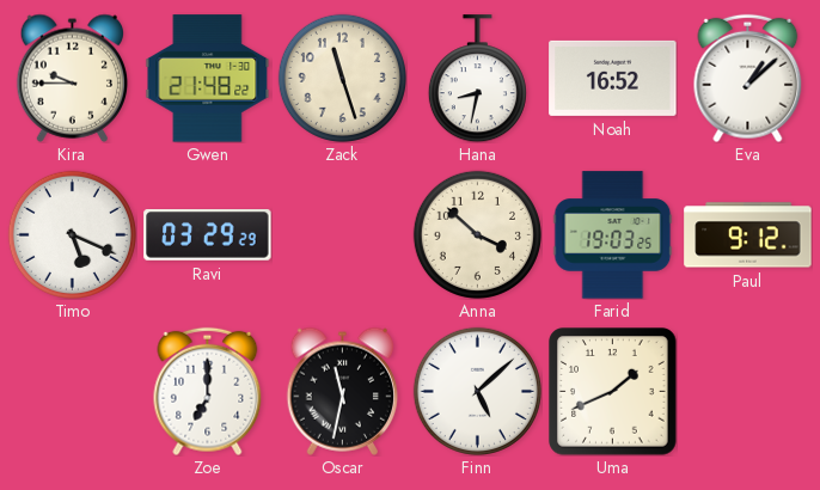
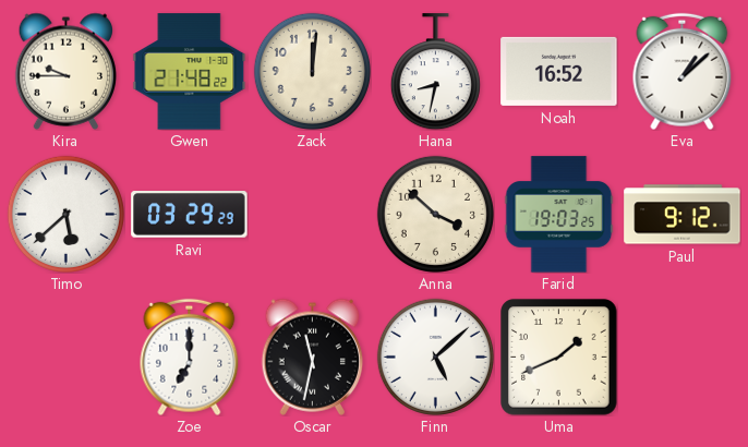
Zack: 11:27 -> 12:01 (312, 71)
Timo: 5:19 -> 5:38 (65, 214)
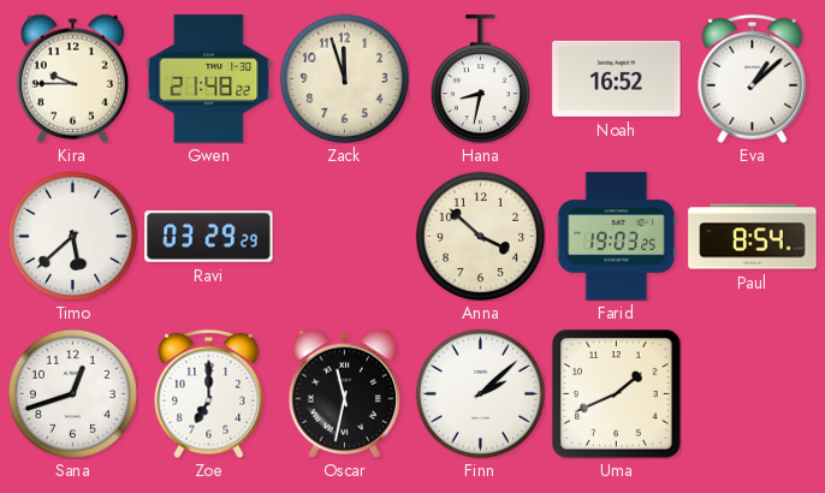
Zack: 12:01 -> 11:57 (344, 78)
Paul: 9:12 -> 8:54 (753, 237)
Sana: none -> 12:42 (72, 393)
Finn: 5:08 -> 2:08 (480, 393)
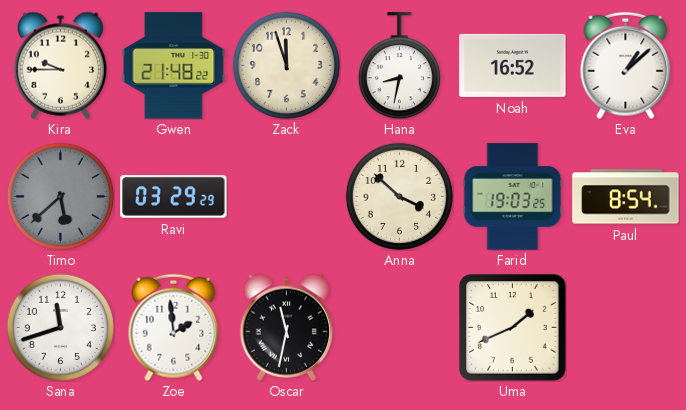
Timo dial: white -> grey (60, 196)
Sana: 12:42 -> 11:42 (60, 327)
Zoe: 7:00 -> 1:59 (174, 327)
Finn: 2:08 -> none (480, 393)
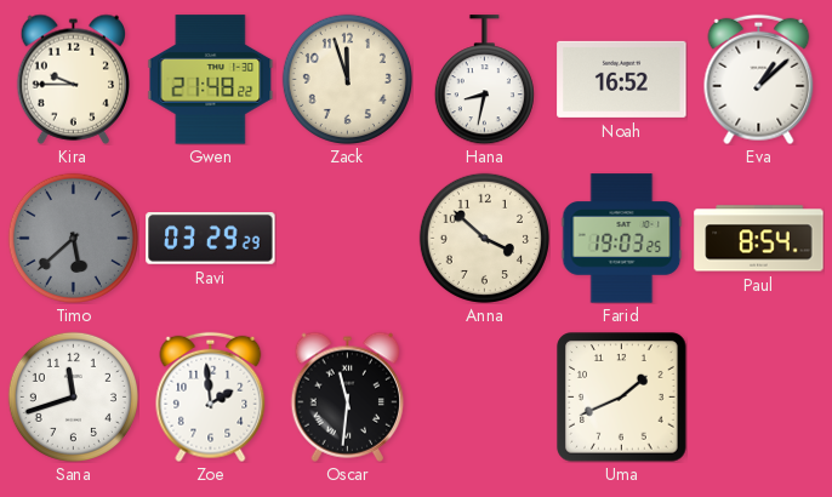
Oscar: 11:32 -> 11:31 (348, 396)
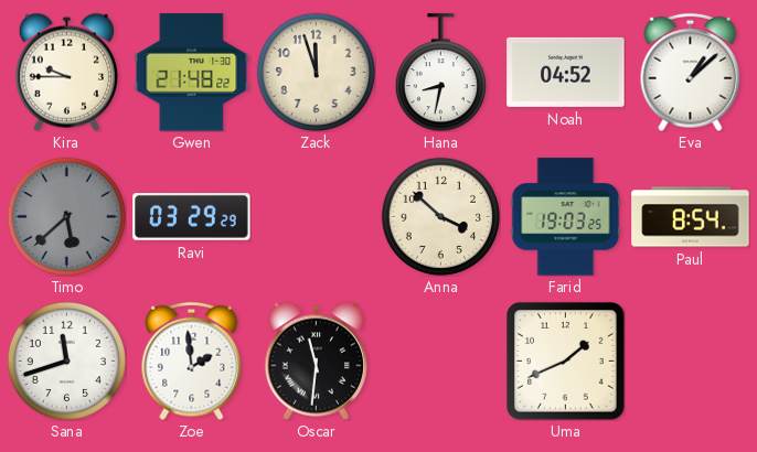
Noah: 16:52 -> 04:52 (566, 72)
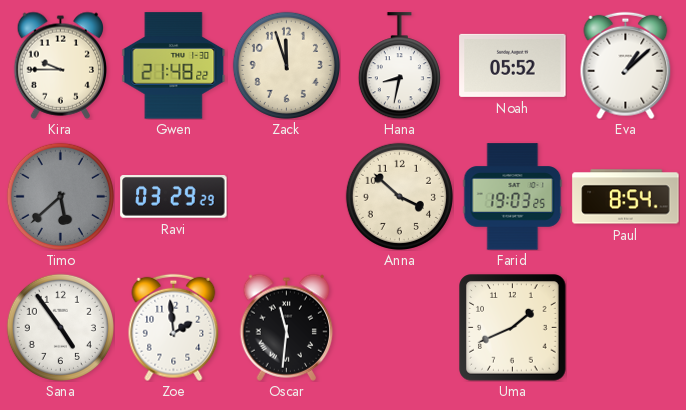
Noah: 04:52 -> 05:52 (513, 65)
Sana: 11:42 -> 4:54 (60, 327)
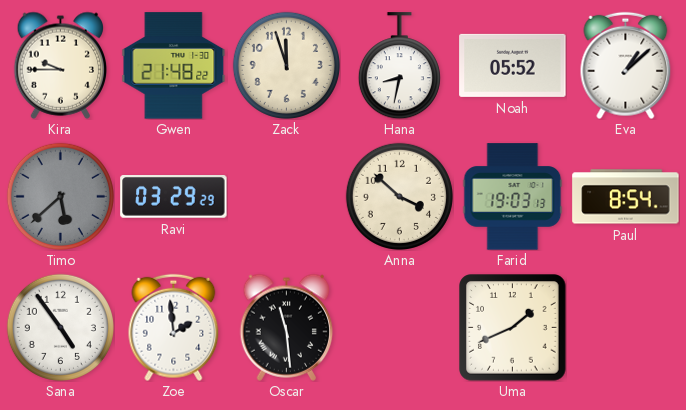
Farid: 19:03:25 -> 19:03:13 (513, 197)
Oscar: 11:31 -> 11:29 (287, 327)
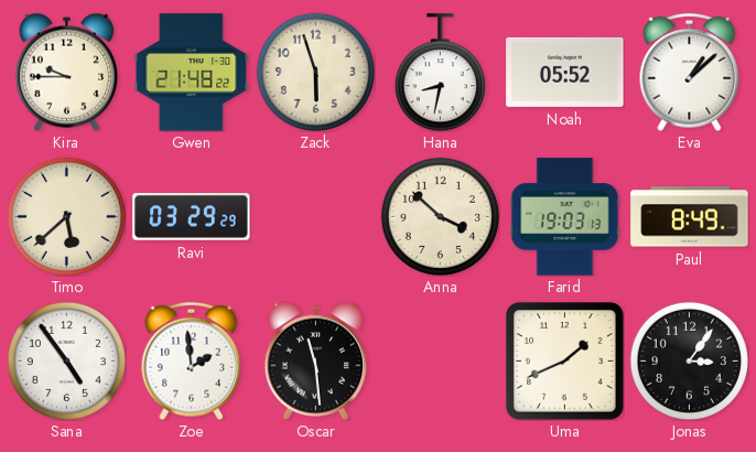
Zack: 11:57 -> 5:57 (315, 72)
Timo dial: grey -> cream (66, 216)
Paul: 8:54 -> 8:49 (690, 217)
Jonas: none -> 3:06 (689, 360)
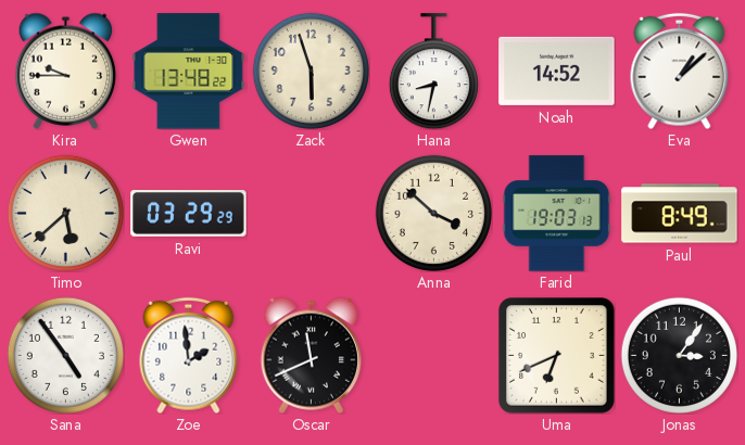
Gwen: 21:48 -> 13:48 (189, 72)
Noah: 05:52 -> 14:52 (557, 71)
Oscar: 11:29 -> 11:41 (312, 355)
Uma: 1:41 -> 6:41 (557, 356)
